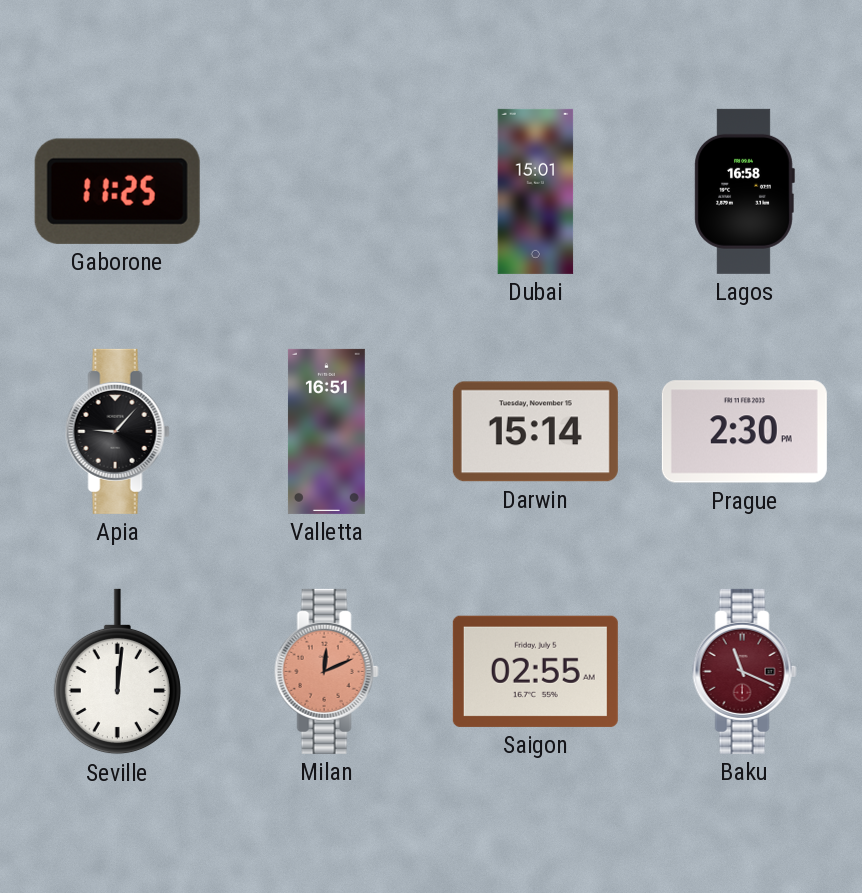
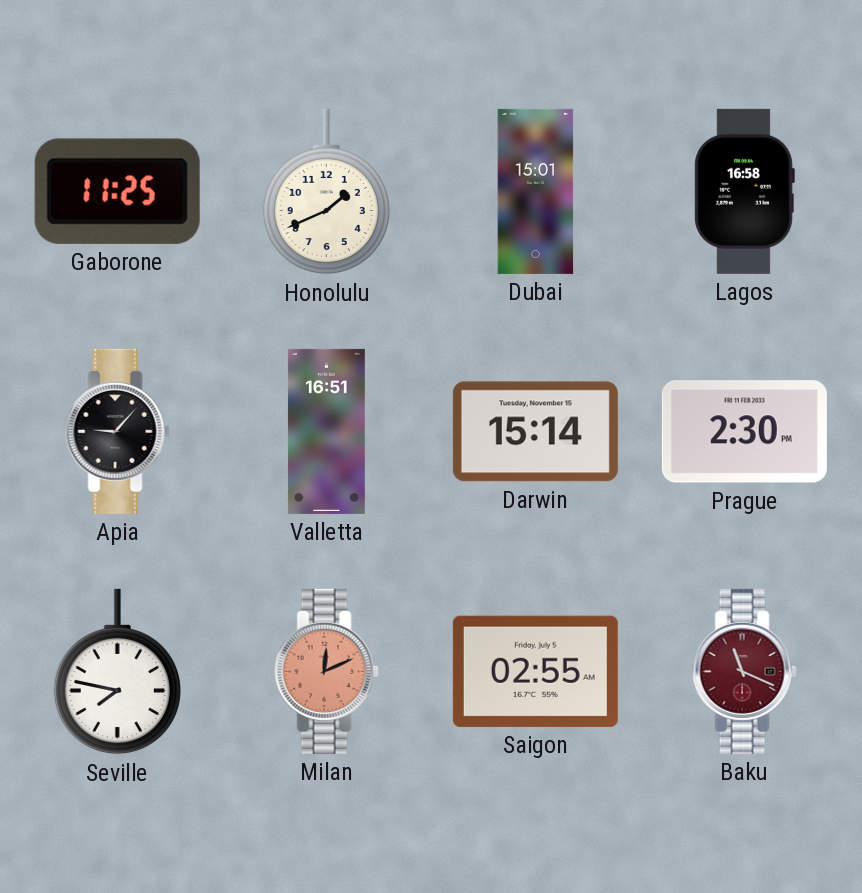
Honolulu: none -> 1:41 (326, 192)
Seville: 12:01 -> 7:47 (117, 672)
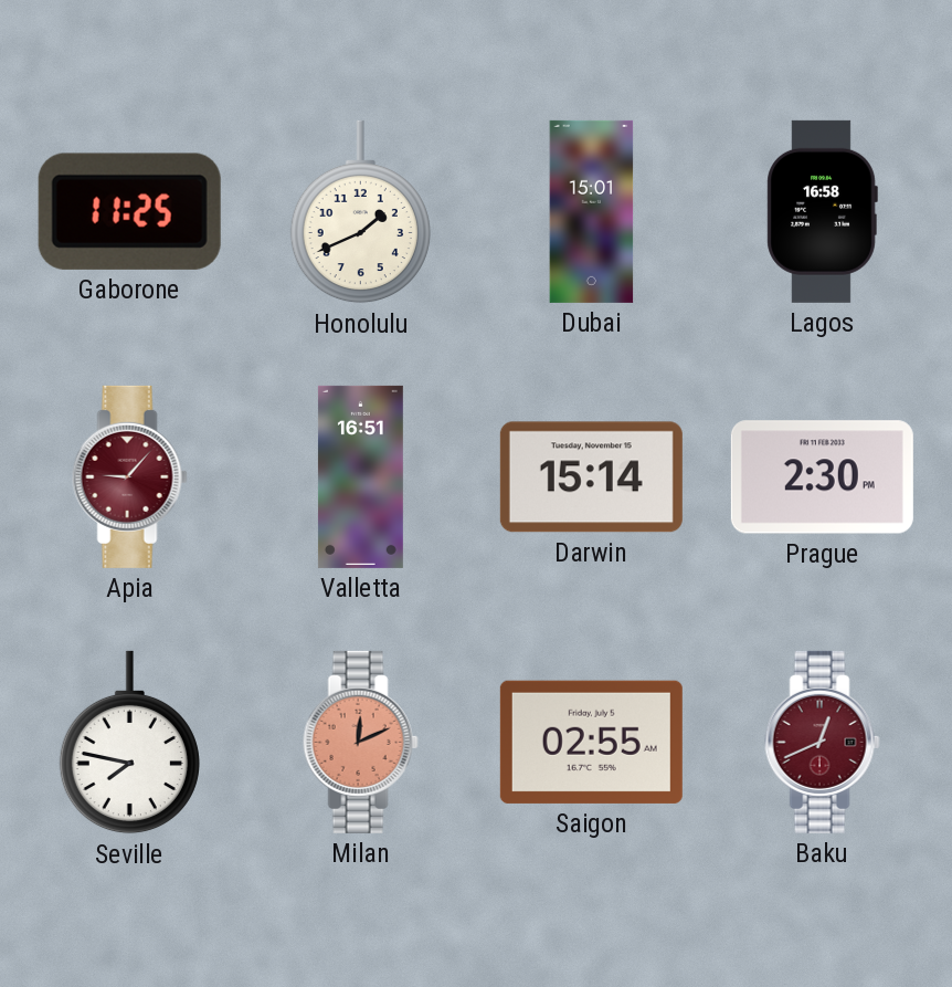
Apia dial: black -> burgundy (129, 476)
Baku: 11:19 -> 12:41 (822, 742)
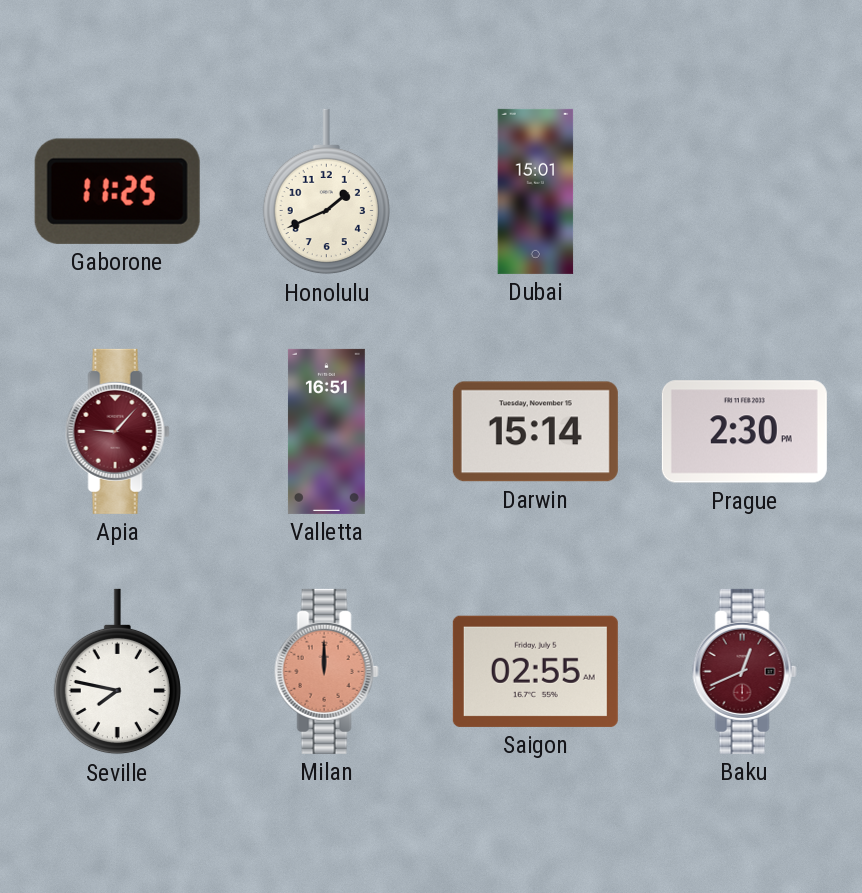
Lagos: 16:58 -> none (822, 211)
Milan: 12:11 -> 12:00 (326, 671)
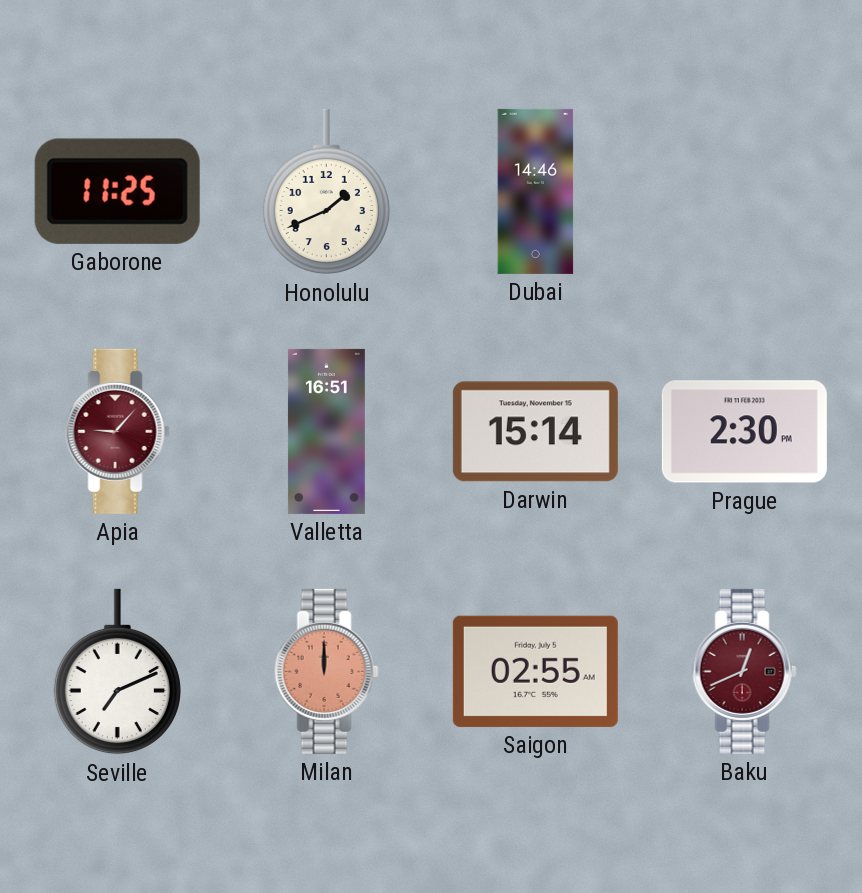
Dubai: 15:01 -> 14:46 (536, 191)
Seville: 7:47 -> 7:11 (117, 672)
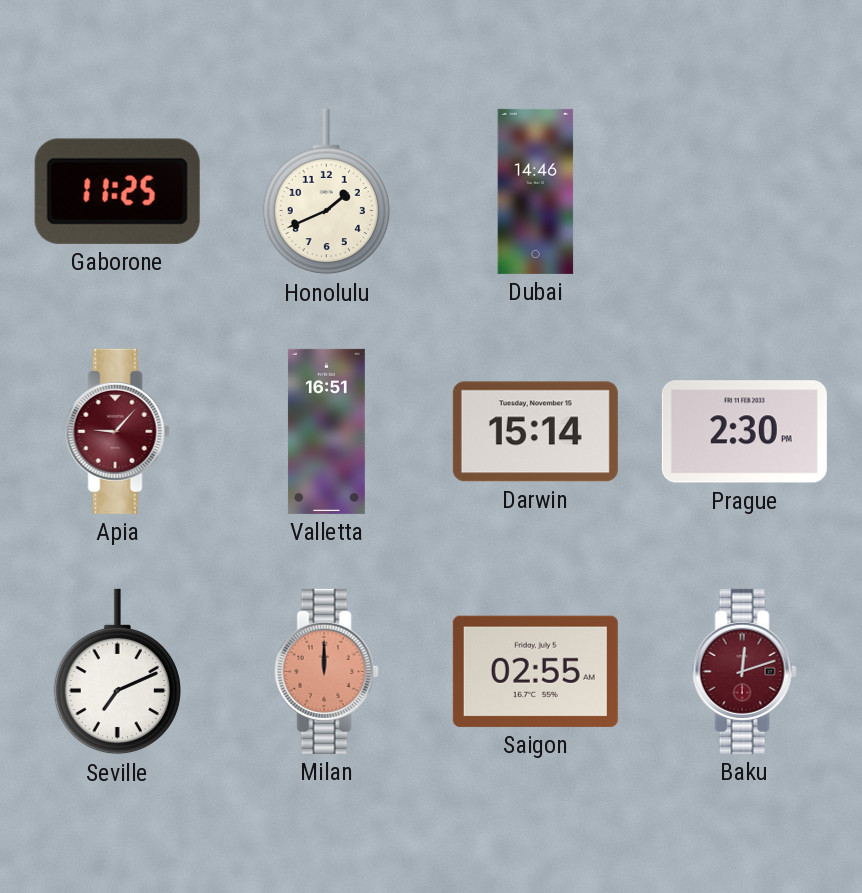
Baku: 12:41 -> 12:12 (744, 671)
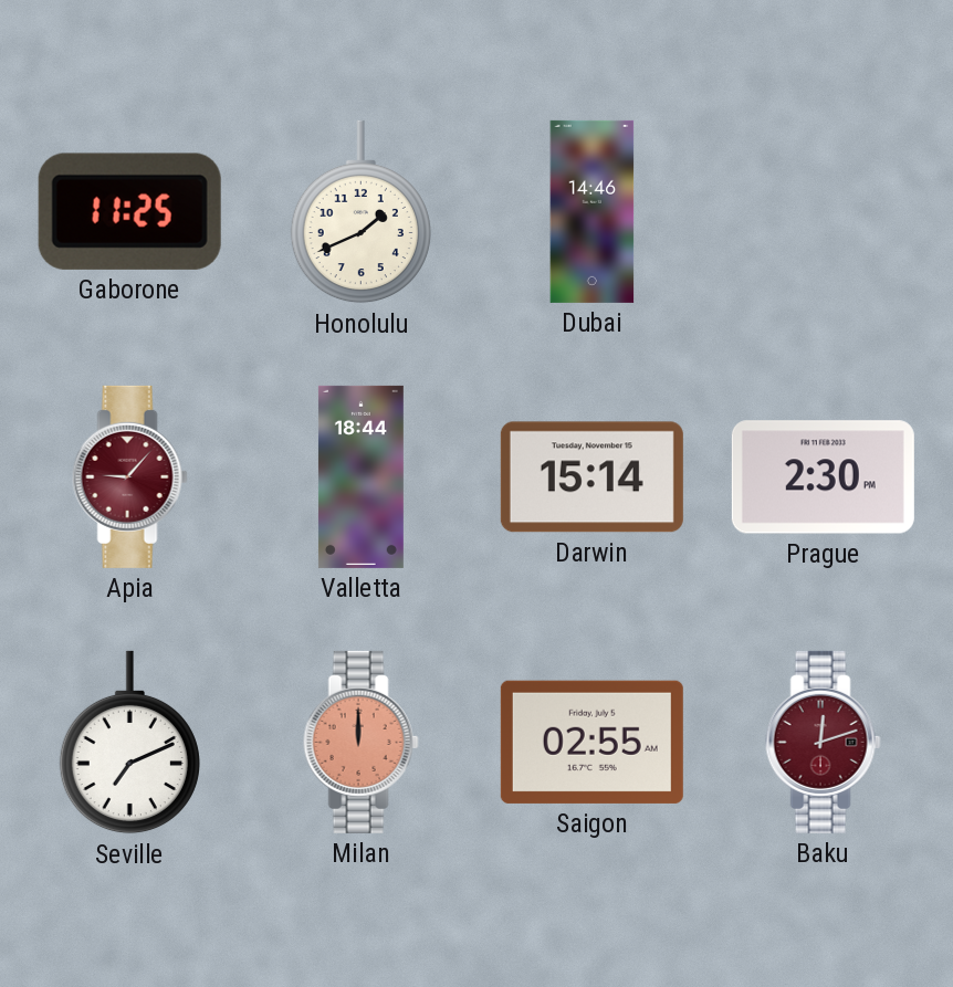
Valletta: 16:51 -> 18:44 (360, 476)
